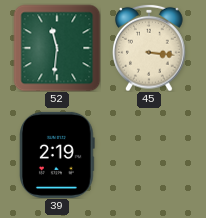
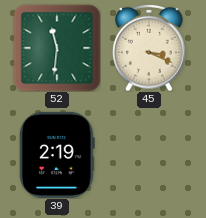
45: 3:16 -> 3:19 (149, 48)
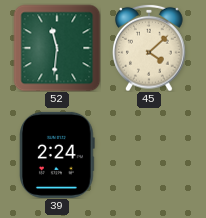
45: 3:19 -> 4:08 (149, 48)
39: 2:19 -> 2:24 (57, 155)
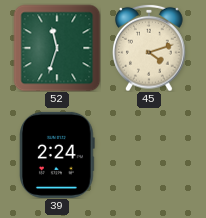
52: 11:31 -> 11:33 (57, 48)
45: 4:08 -> 4:12 (149, 48)
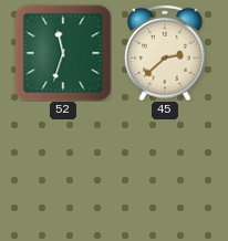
45: 4:12 -> 2:38 (165, 53)
39: 2:24 -> none (57, 155)
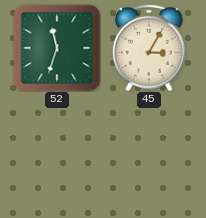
45: 2:38 -> 3:05 (149, 48)
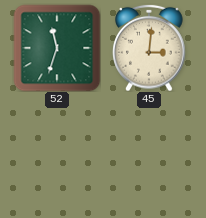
45: 3:05 -> 3:01 (149, 48)
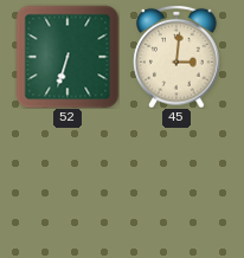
52: 11:33 -> 6:33 (68, 57)
